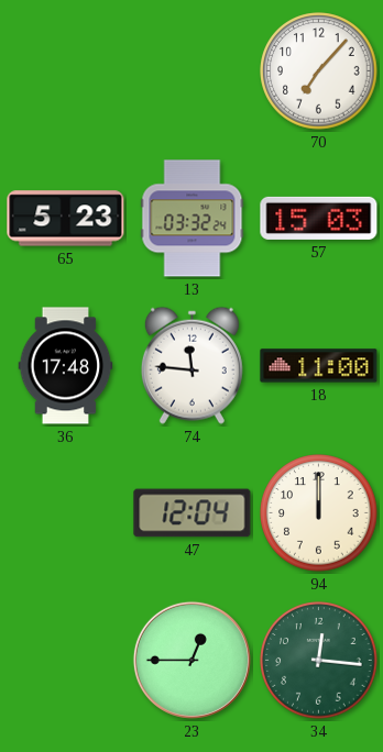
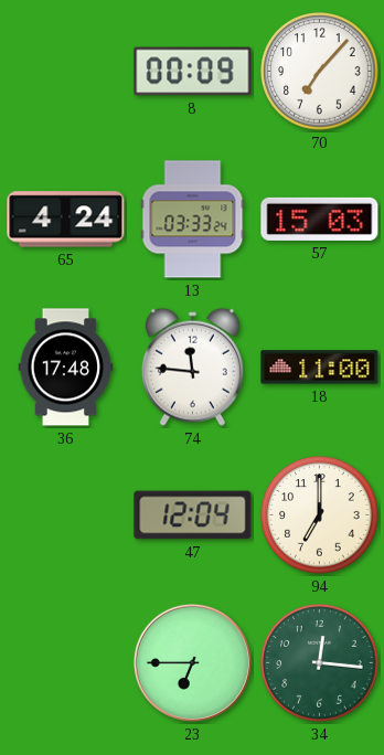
8: none -> 00:09 (193, 72)
65: 5:23 -> 4:24 (66, 220)
13: 03:32 -> 03:33 (193, 220)
94: 12:00 -> 7:00 (320, 515)
23: 12:45 -> 6:45 (192, 662)
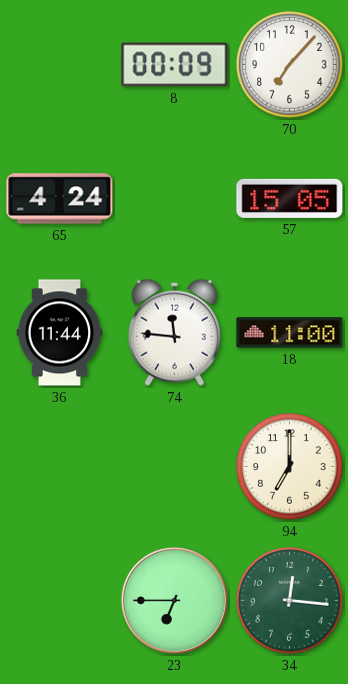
13: 03:33 -> none (193, 220)
57: 15:03 -> 15:05 (290, 198)
36: 17:48 -> 11:44 (60, 333)
47: 12:04 -> none (193, 515)
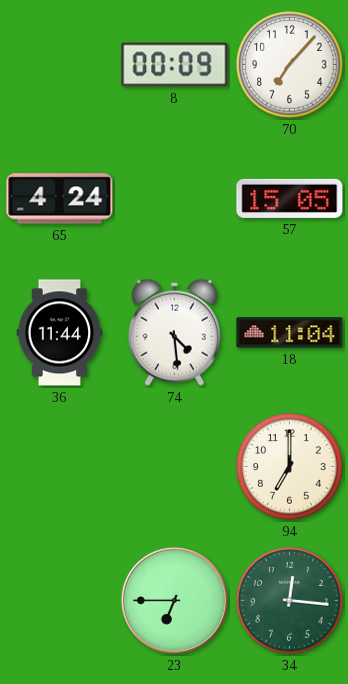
74: 11:46 -> 4:29 (174, 332)
18: 11:00 -> 11:04 (290, 333)
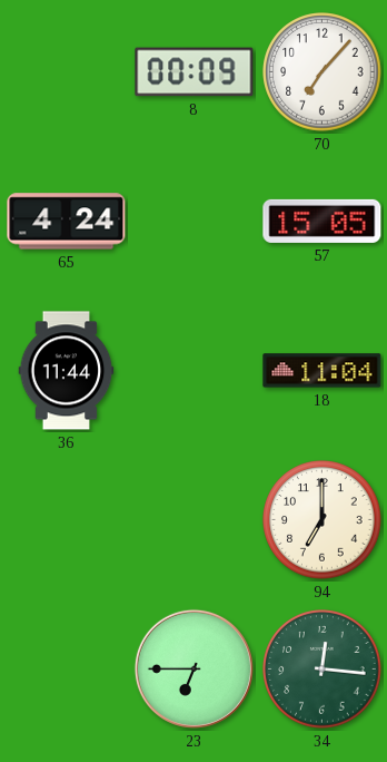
74: 4:29 -> none (174, 332)
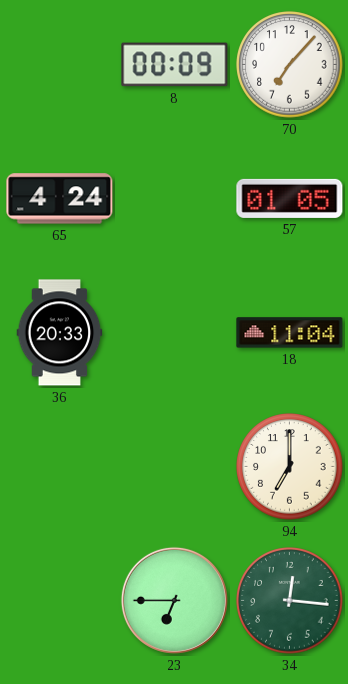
57: 15:05 -> 01:05 (290, 198)
36: 11:44 -> 20:33 (60, 333)
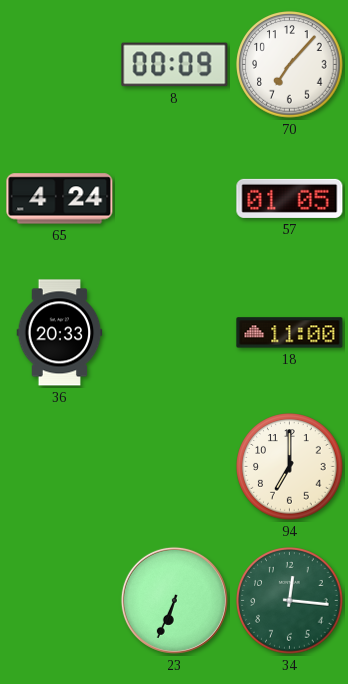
18: 11:04 -> 11:00 (290, 333)
23: 6:45 -> 6:34 (174, 600)
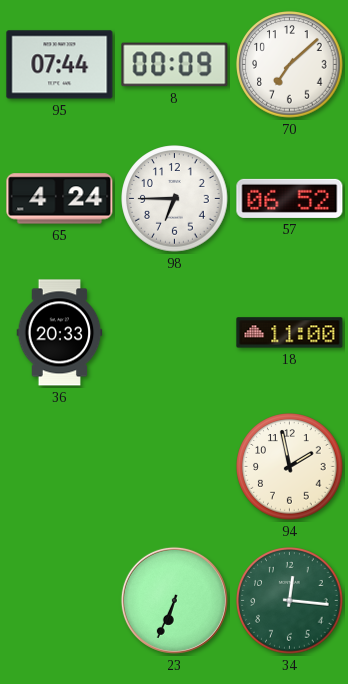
95: none -> 07:44 (60, 65)
70: 7:07 -> 7:08 (290, 65)
98: none -> 6:45 (175, 199)
57: 01:05 -> 06:52 (290, 198)
94: 7:00 -> 1:58 (290, 467)
